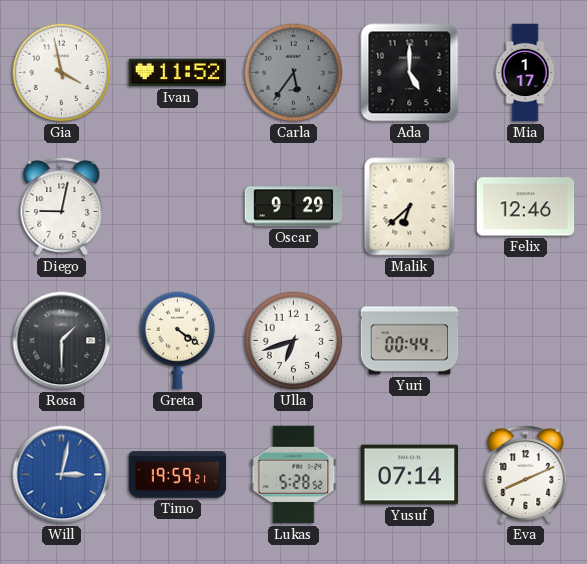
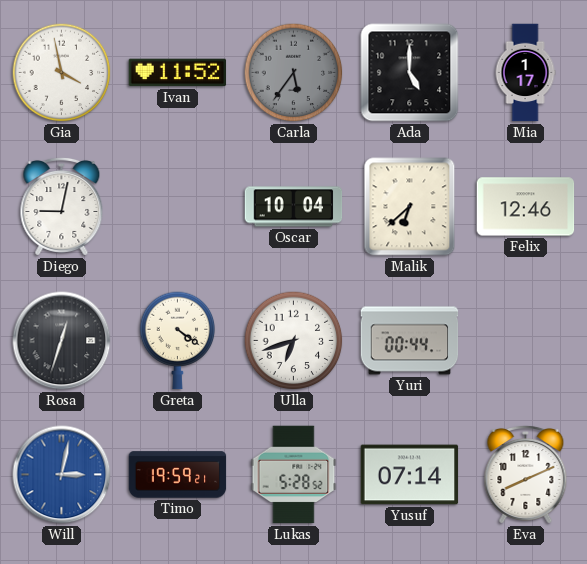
Oscar: 9:29 -> 10:04 (294, 207)
Rosa: 1:30 -> 12:33 (62, 341)
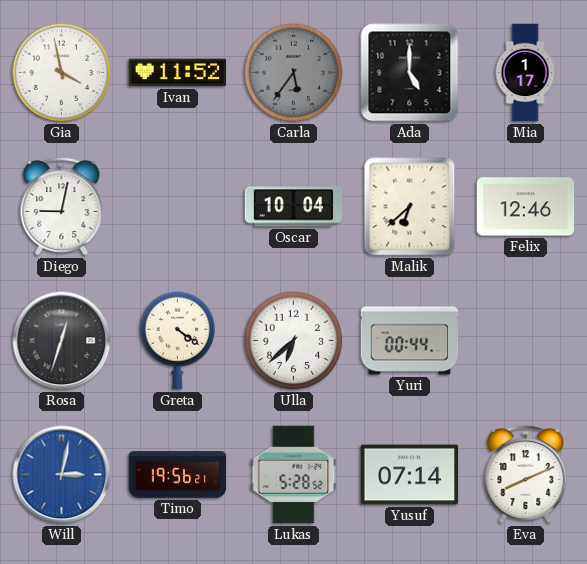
Ulla: 6:42 -> 6:38 (294, 341)
Timo: 19:59 -> 19:56 (178, 475)
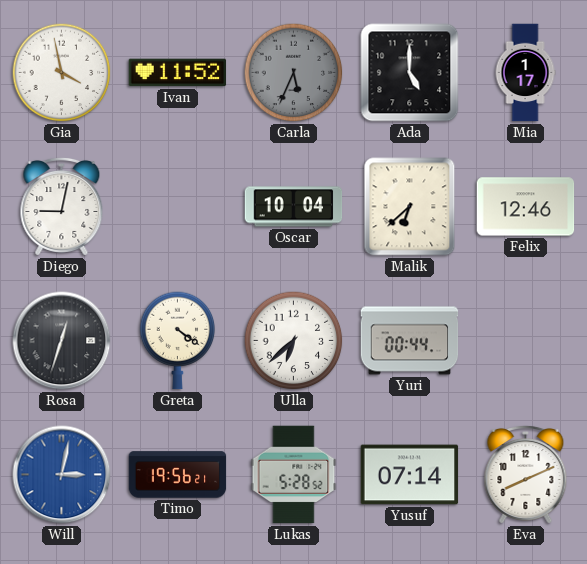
Carla: 5:36 -> 5:34 (294, 73)
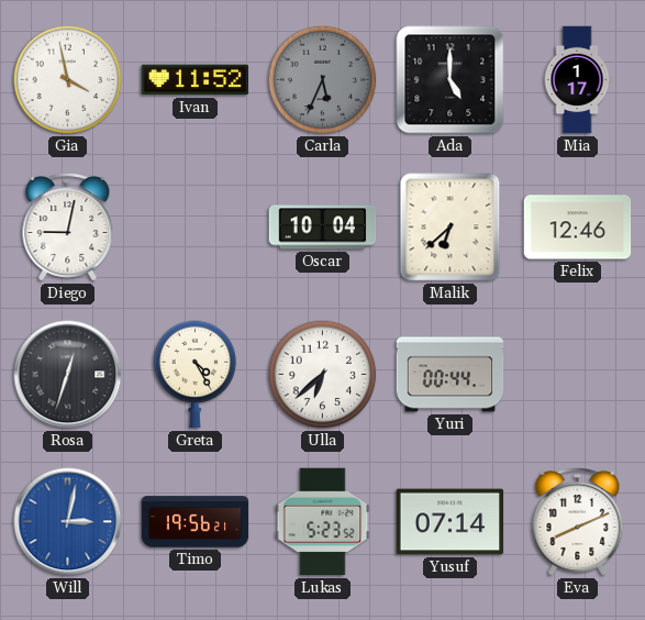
Greta: 4:21 -> 4:25 (196, 375)
Lukas: 5:28 -> 5:23 (323, 522)
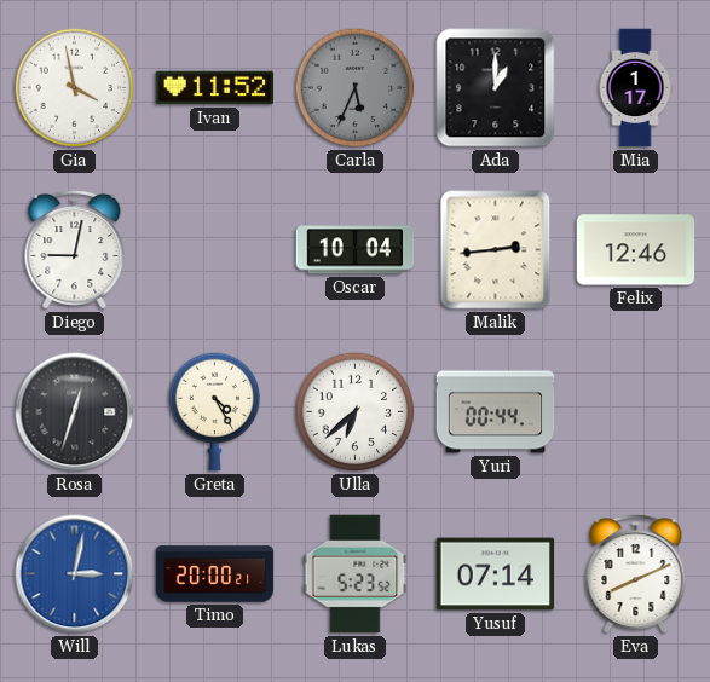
Ada: 5:00 -> 1:00 (496, 88)
Malik: 6:38 -> 2:44 (496, 250)
Timo: 19:56 -> 20:00 (215, 574)
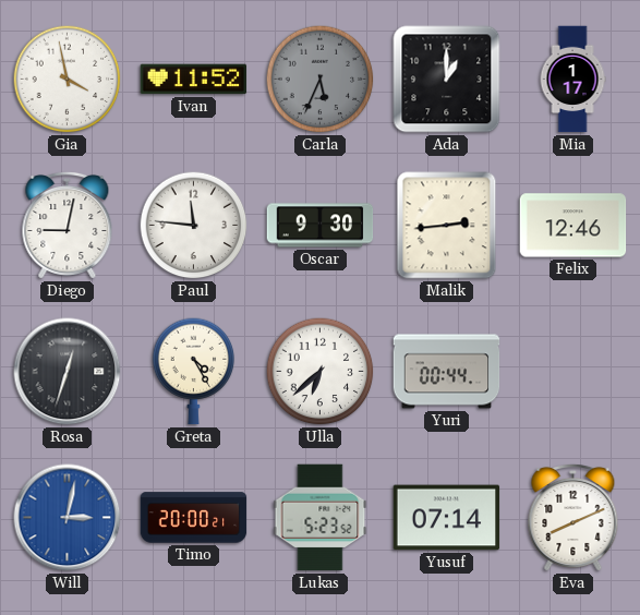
Paul: none -> 11:46 (194, 226)
Oscar: 10:04 -> 9:30 (321, 226)
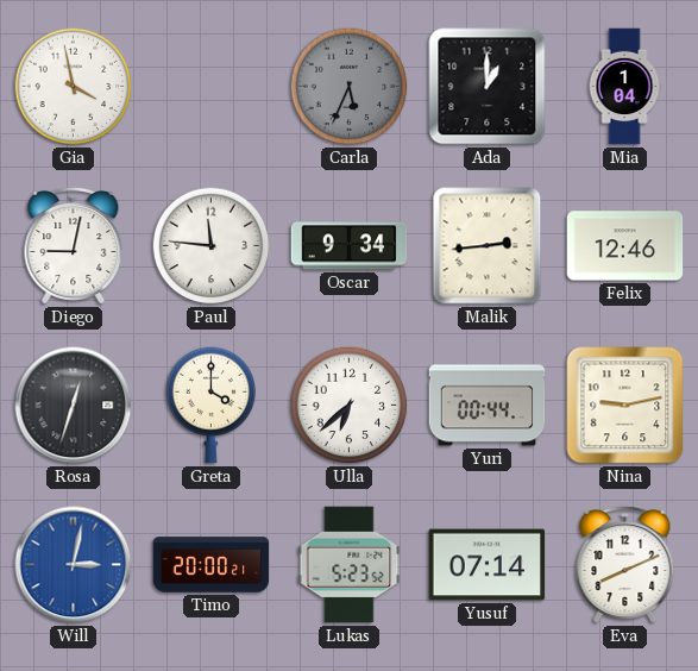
Ivan: 11:52 -> none (194, 80)
Mia: 1:17 -> 1:04 (624, 87)
Oscar: 9:30 -> 9:34 (350, 246)
Greta: 4:25 -> 4:00 (212, 406)
Nina: none -> 9:13 (625, 406)
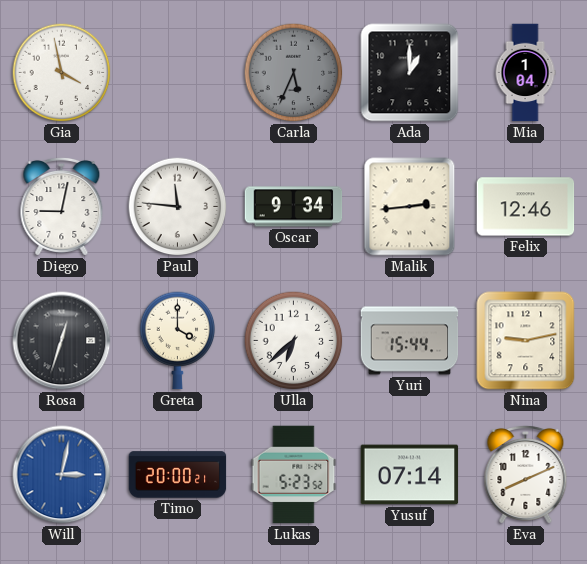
Yuri: 00:44 -> 15:44 (410, 341)
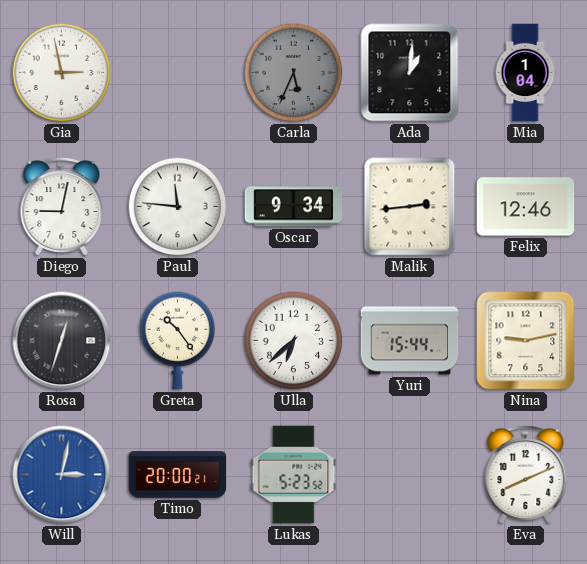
Gia: 3:58 -> 2:58 (62, 73)
Ada: 1:00 -> 1:01 (410, 73)
Greta: 4:00 -> 10:24 (178, 341)
Yusuf: 07:14 -> none (410, 475)
